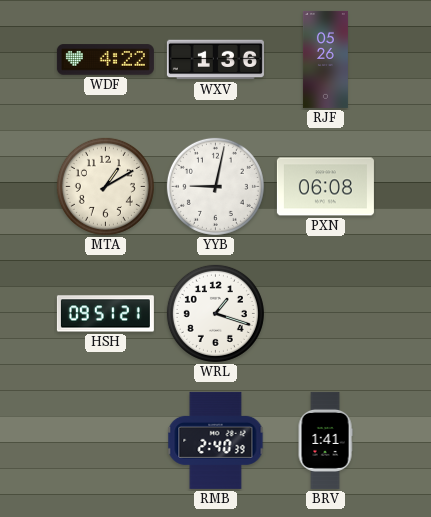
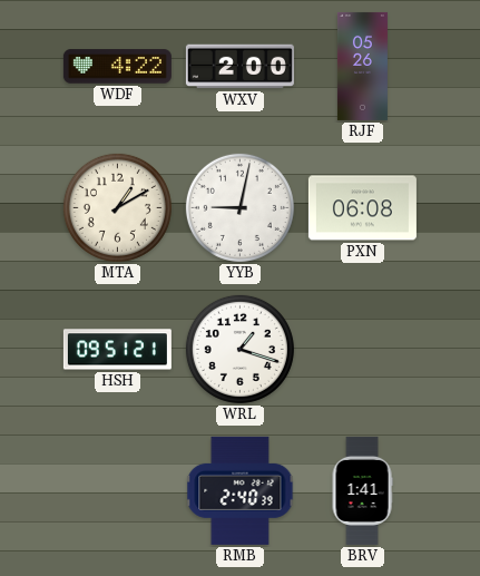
WXV: 1:36 -> 2:00 (239, 67)
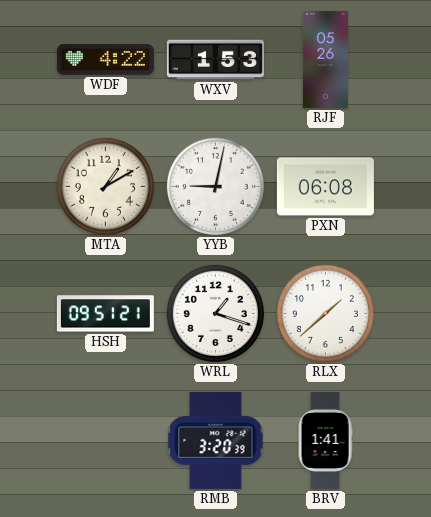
WXV: 2:00 -> 1:53 (215, 60)
RLX: none -> 1:38 (325, 313)
RMB: 2:40 -> 3:20 (216, 440)
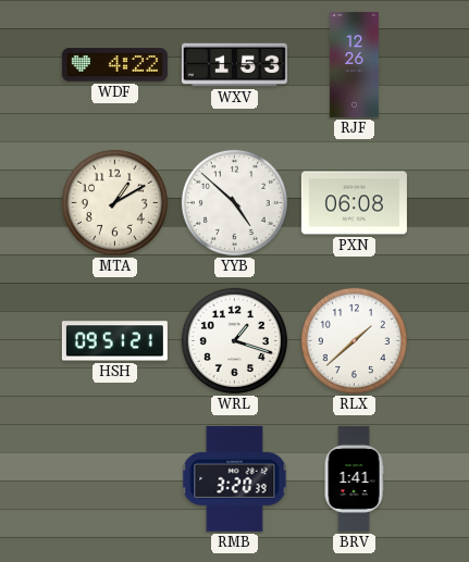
RJF: 05:26 -> 12:26 (354, 64)
YYB: 9:02 -> 4:52 (234, 202)
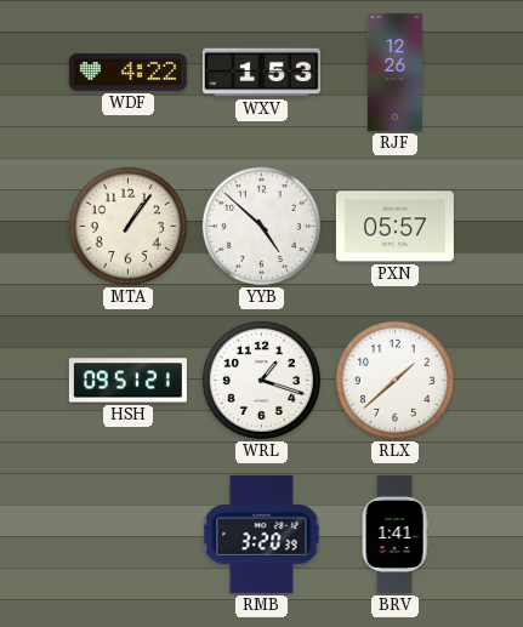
MTA: 1:10 -> 1:06 (127, 226)
PXN: 06:08 -> 05:57 (394, 227)
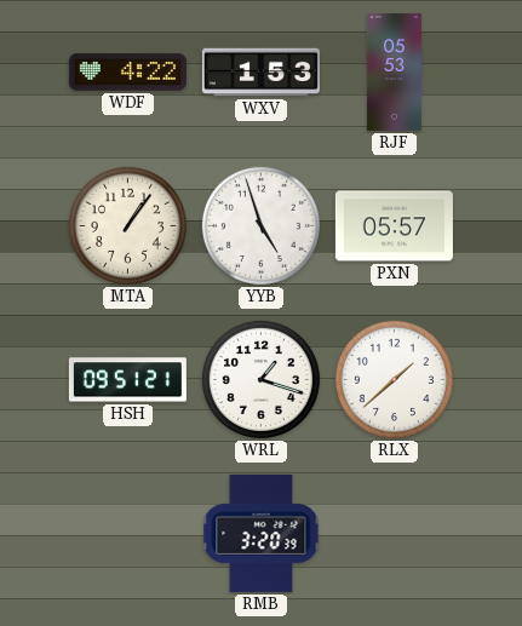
RJF: 12:26 -> 05:53 (394, 71)
YYB: 4:52 -> 4:57 (260, 225)
BRV: 1:41 -> none (394, 534)
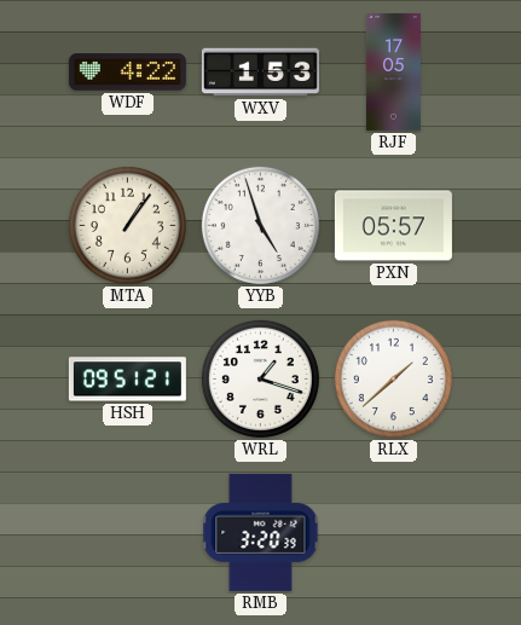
RJF: 05:53 -> 17:05 (393, 71)
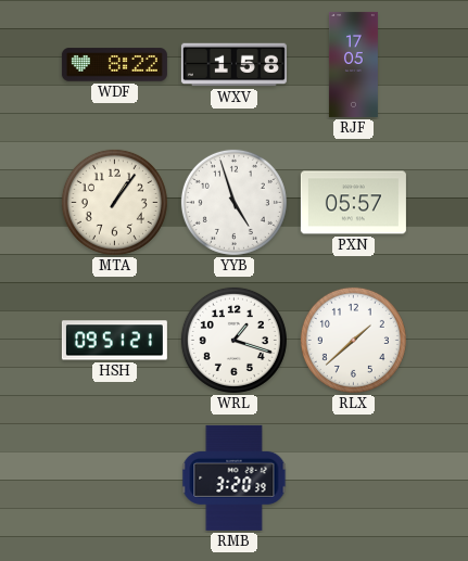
WDF: 4:22 -> 8:22 (114, 65)
WXV: 1:53 -> 1:58 (233, 65)
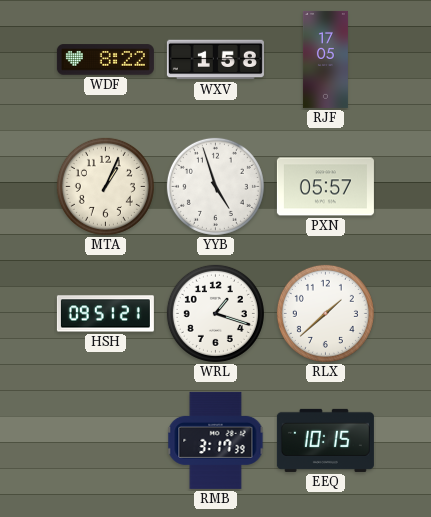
MTA: 1:06 -> 1:04 (105, 186)
RMB: 3:20 -> 3:17 (216, 440)
EEQ: none -> 10:15 (325, 440)
